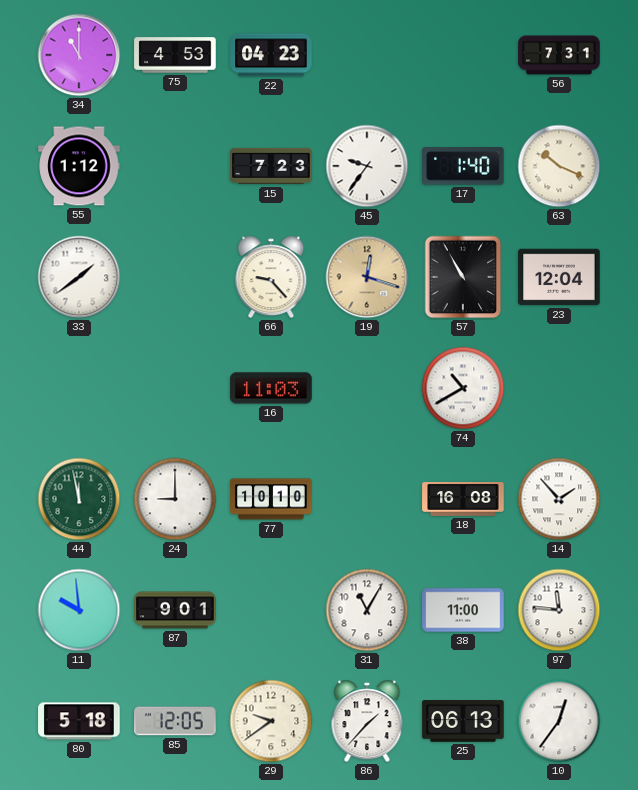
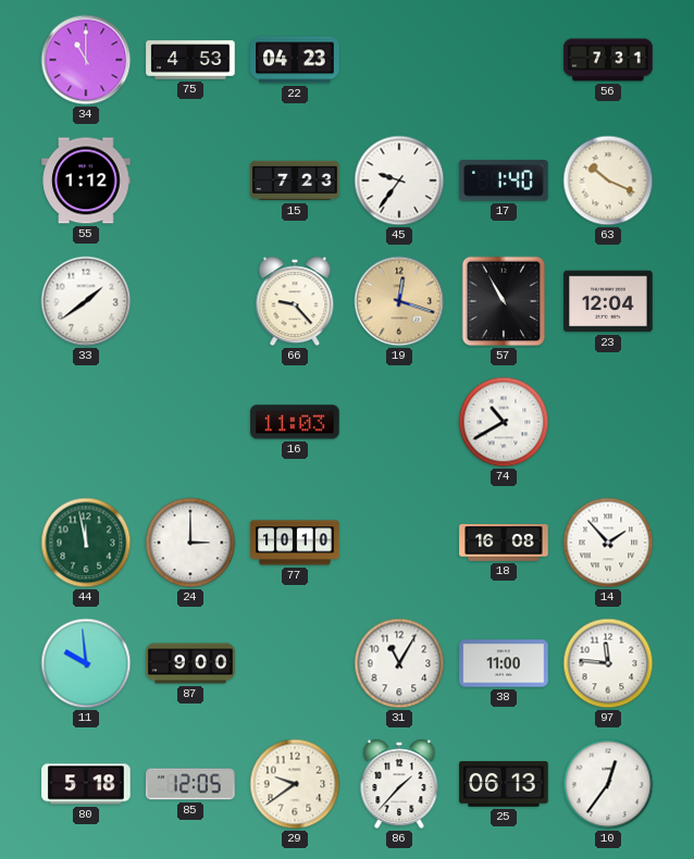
24: 9:00 -> 3:00 (190, 543)
87: 9:01 -> 9:00 (190, 663)
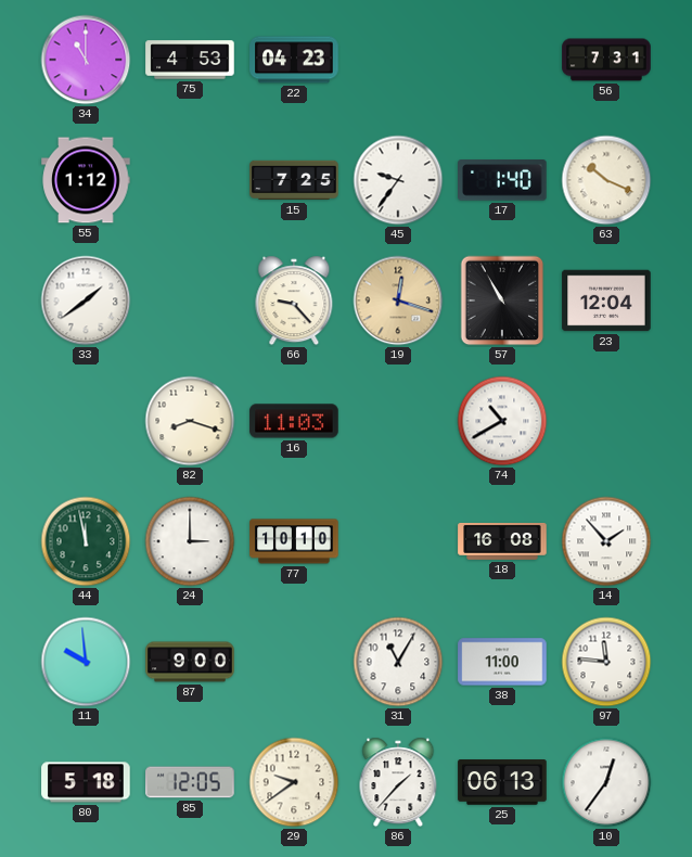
15: 7:23 -> 7:25 (294, 180)
82: none -> 8:18 (190, 421)
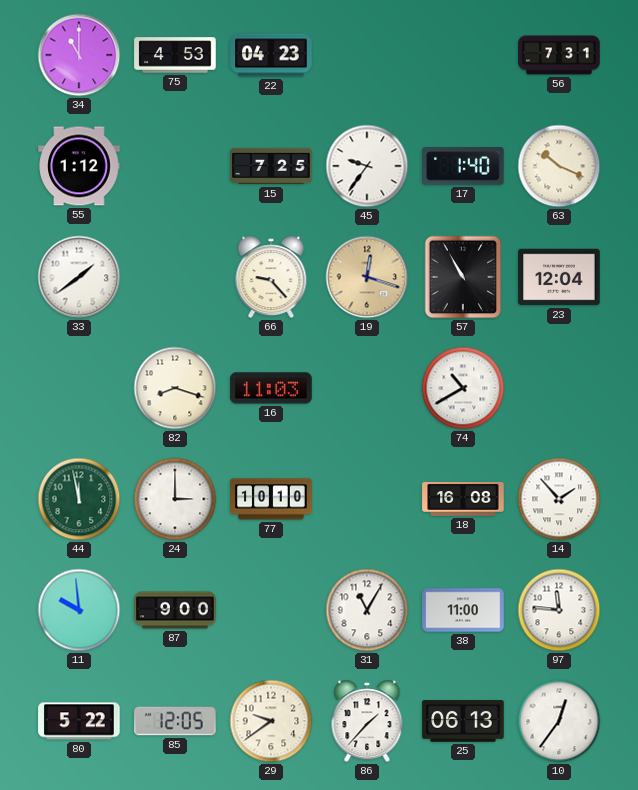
80: 5:18 -> 5:22 (79, 721)
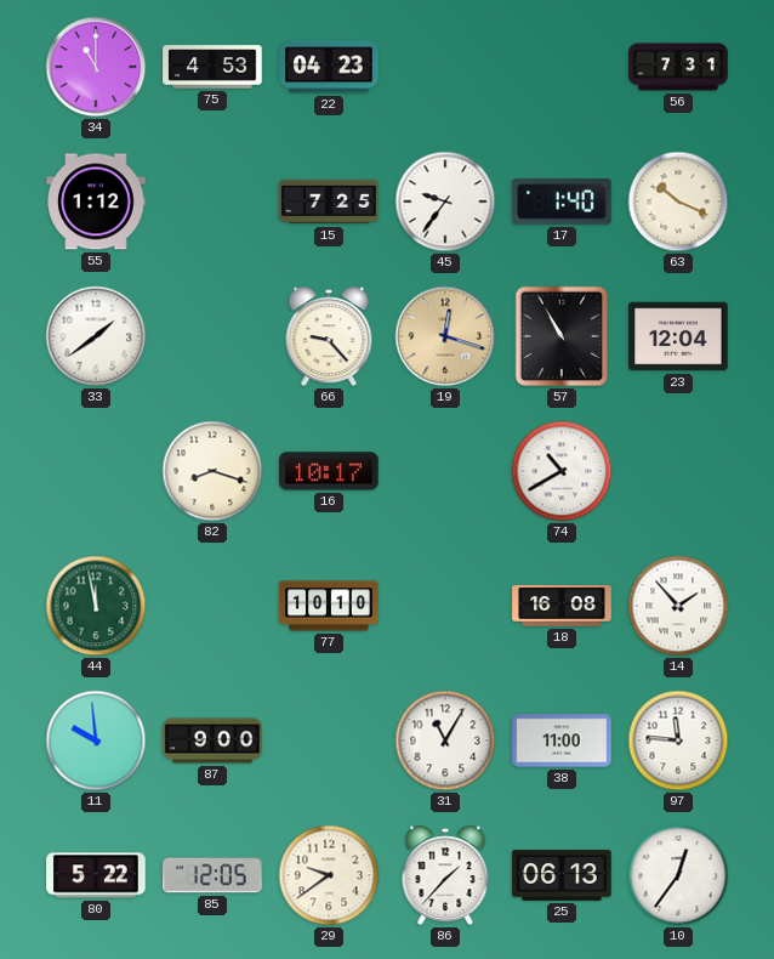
16: 11:03 -> 10:17 (329, 471)
24: 3:00 -> none (175, 499)
